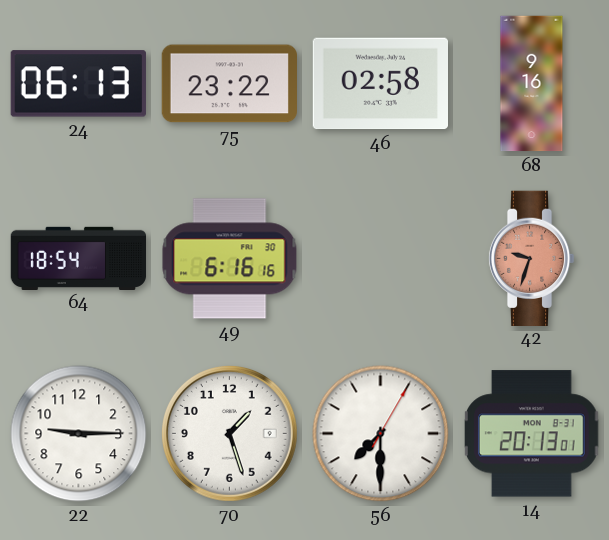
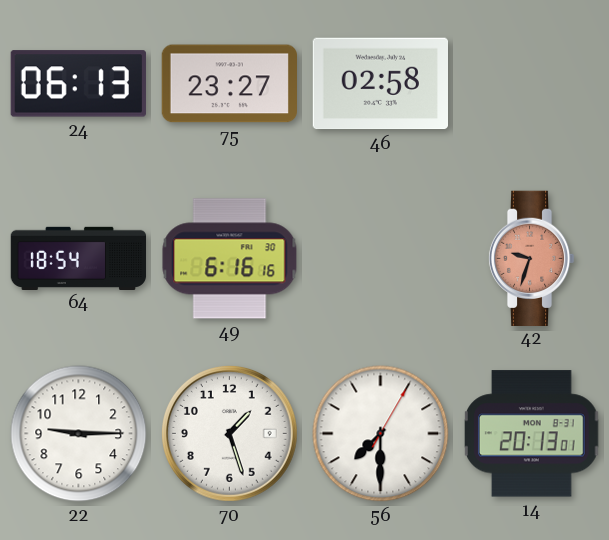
75: 23:22 -> 23:27 (229, 84)
68: 9:16 -> none (532, 84)
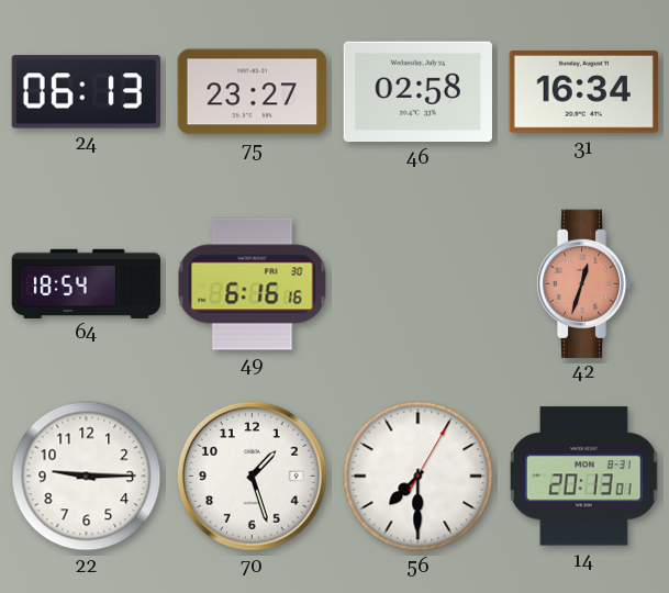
31: none -> 16:34 (583, 92)
42: 9:33 -> 12:33 (583, 283)
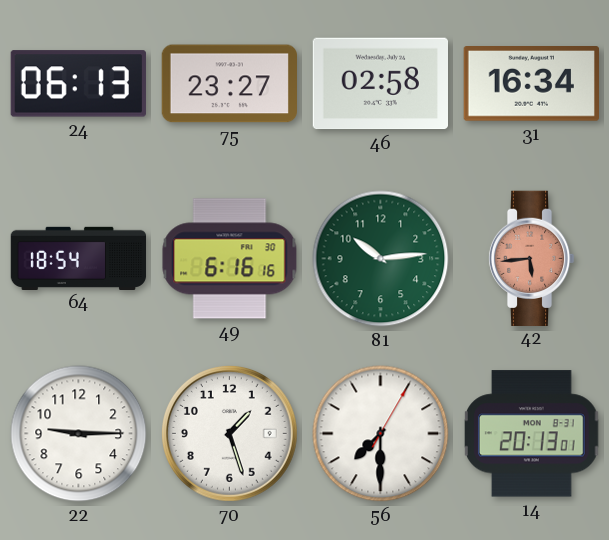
81: none -> 10:14 (381, 259)
42: 12:33 -> 5:44 (531, 258)
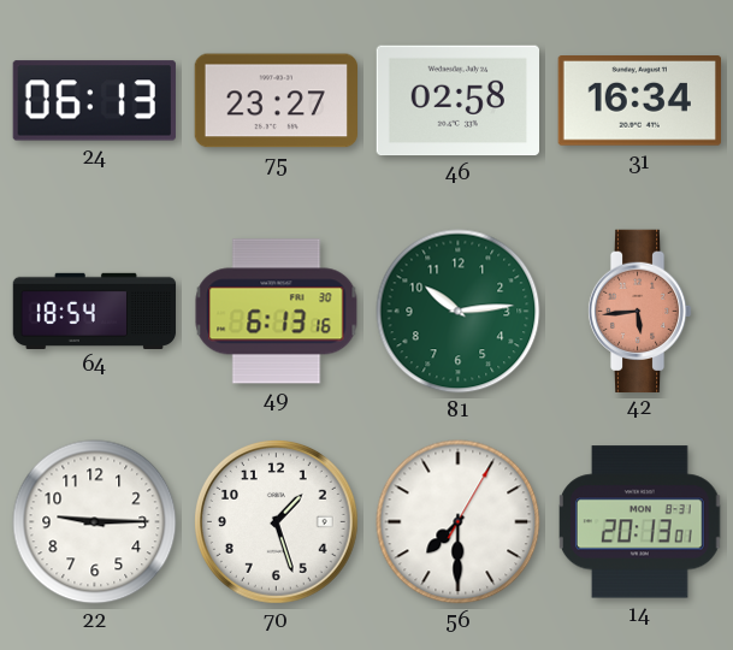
49: 6:16 -> 6:13 (277, 312)
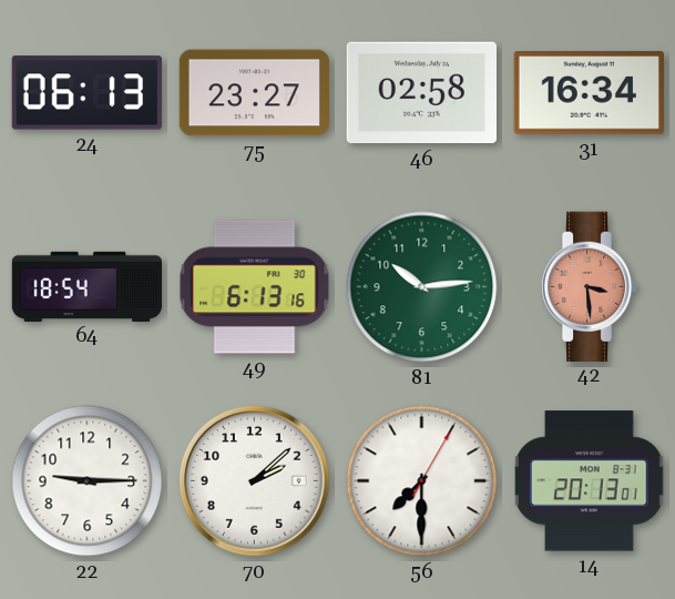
42: 5:44 -> 3:29 (589, 286)
70: 1:27 -> 2:08 (254, 480)
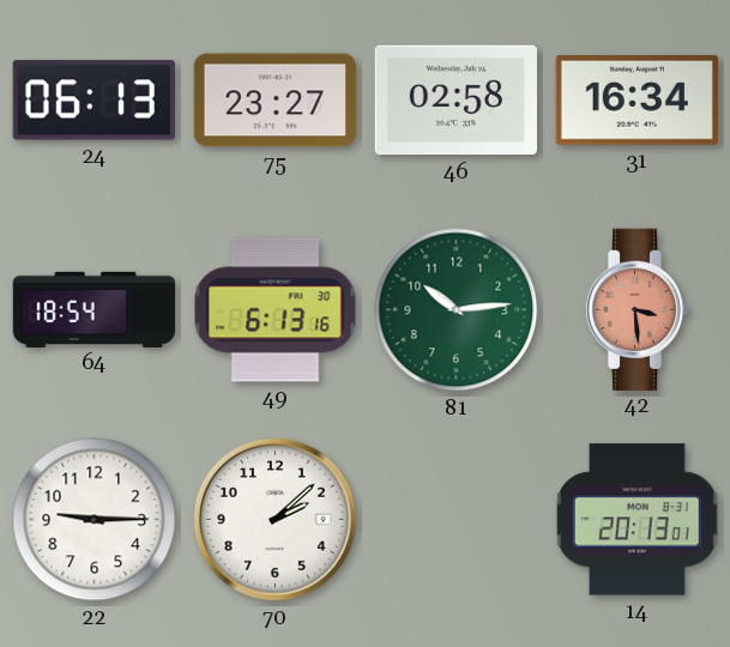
56: 7:30 -> none (422, 481)
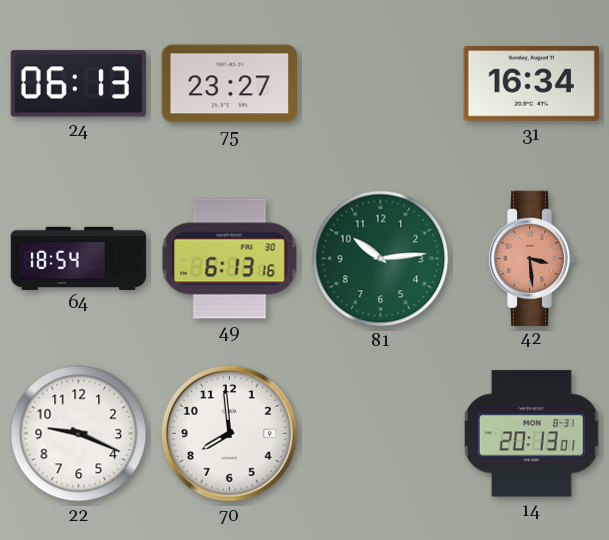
46: 02:58 -> none (456, 101)
22: 9:15 -> 9:19 (79, 434)
70: 2:08 -> 7:59 (229, 433)
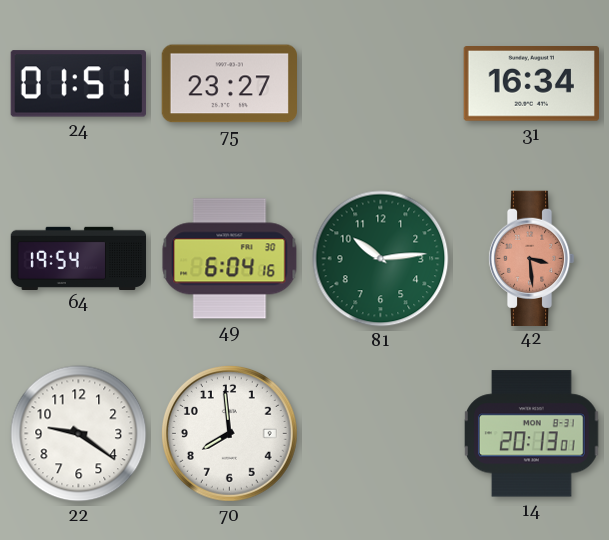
24: 06:13 -> 01:51 (78, 84)
64: 18:54 -> 19:54 (79, 258)
49: 6:13 -> 6:04 (230, 259)
22: 9:19 -> 9:21 (79, 434)
